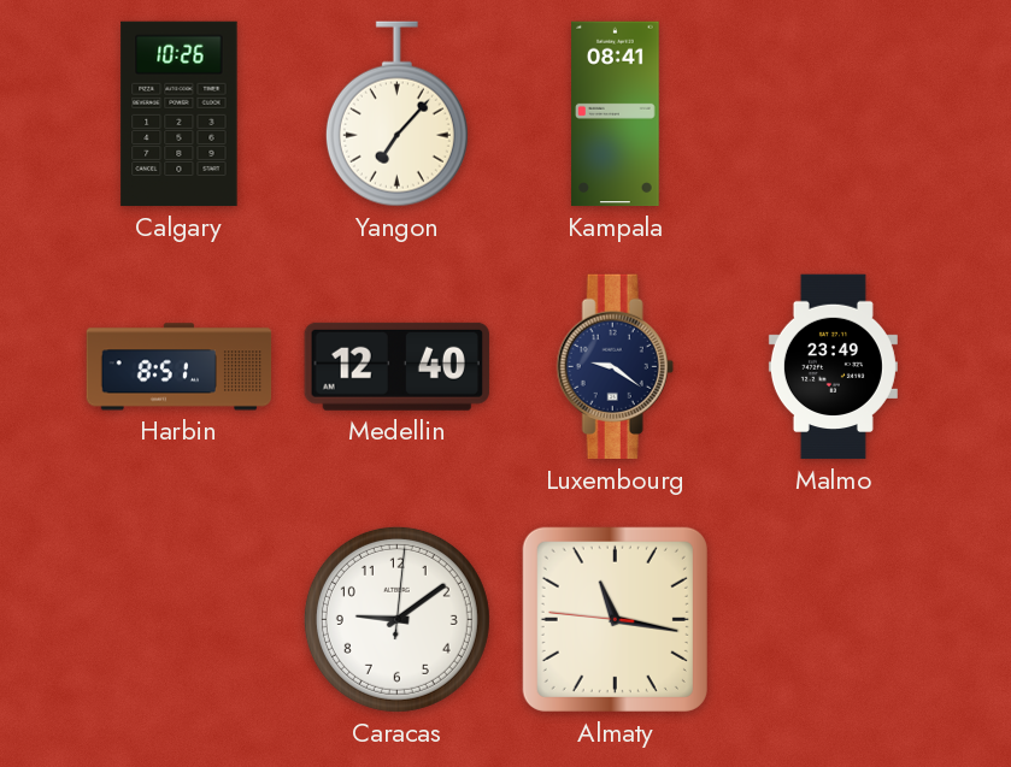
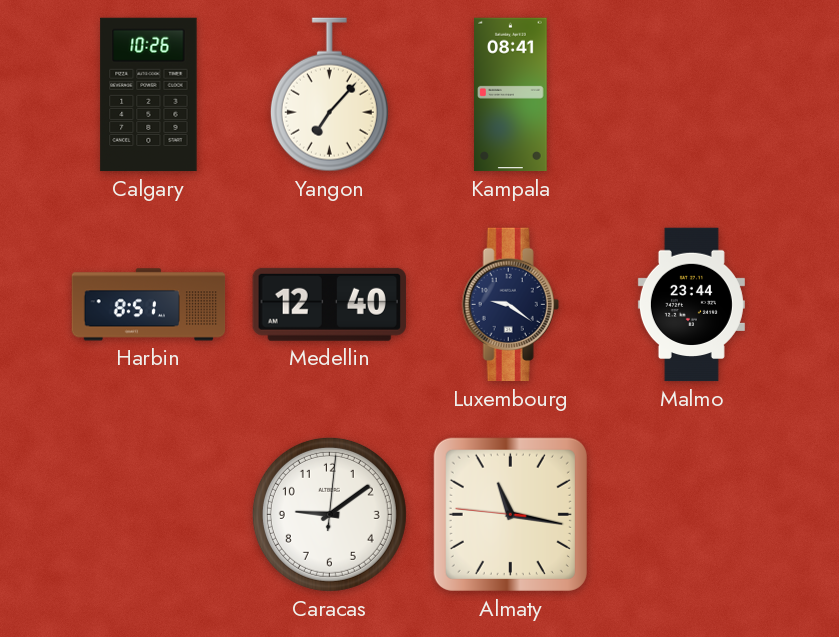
Malmo: 23:49 -> 23:44 (691, 305)
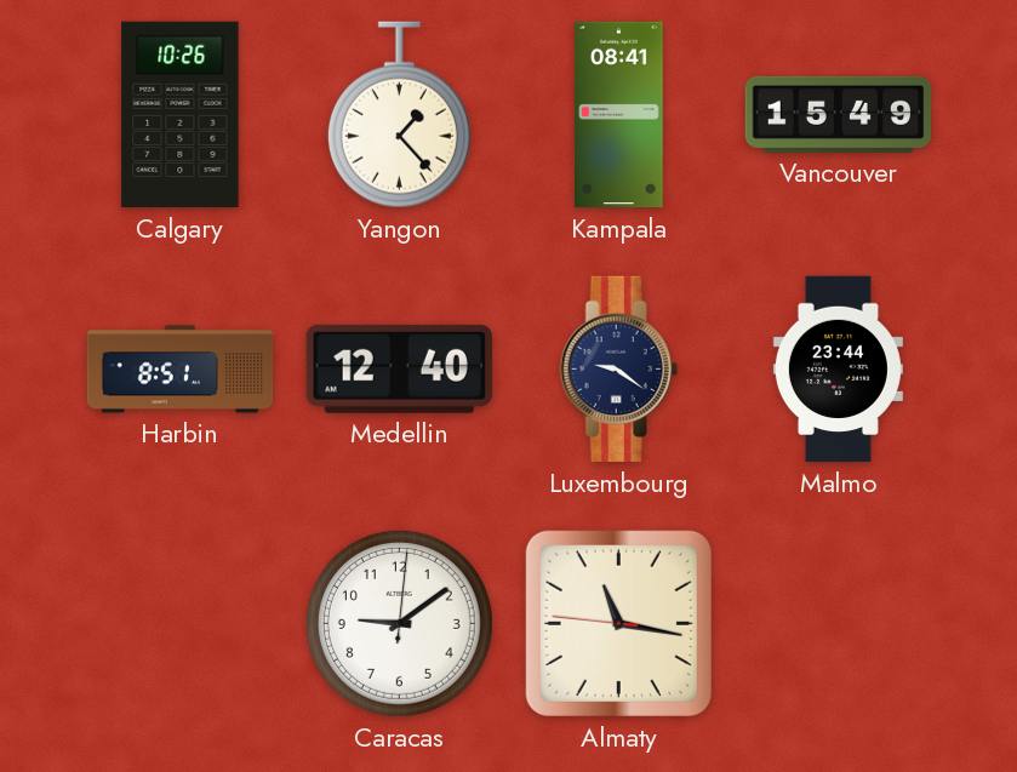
Yangon: 7:07 -> 1:23 (399, 115)
Vancouver: none -> 15:49 (839, 114)
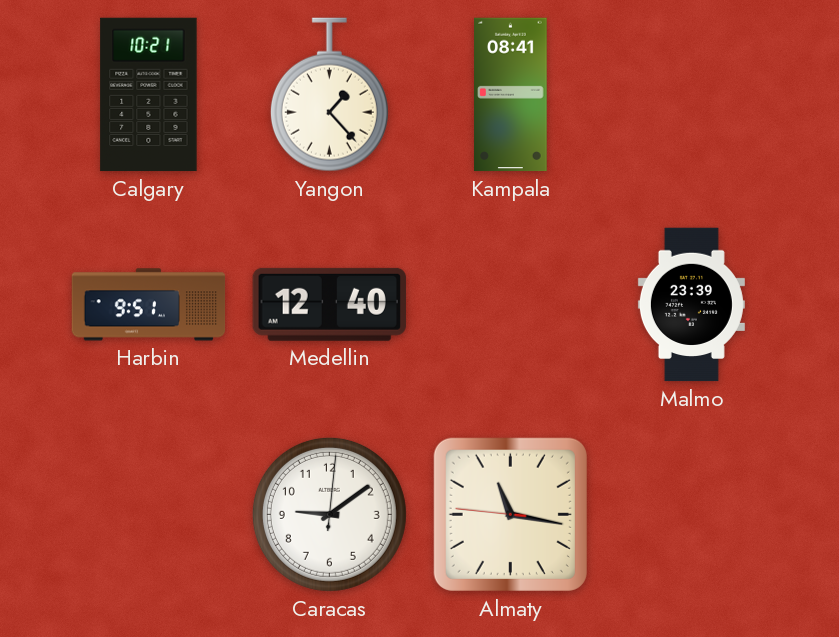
Calgary: 10:26 -> 10:21 (149, 95)
Vancouver: 15:49 -> none (839, 114)
Harbin: 8:51 -> 9:51 (149, 305)
Luxembourg: 9:21 -> none (618, 370)
Malmo: 23:44 -> 23:39 (691, 305)
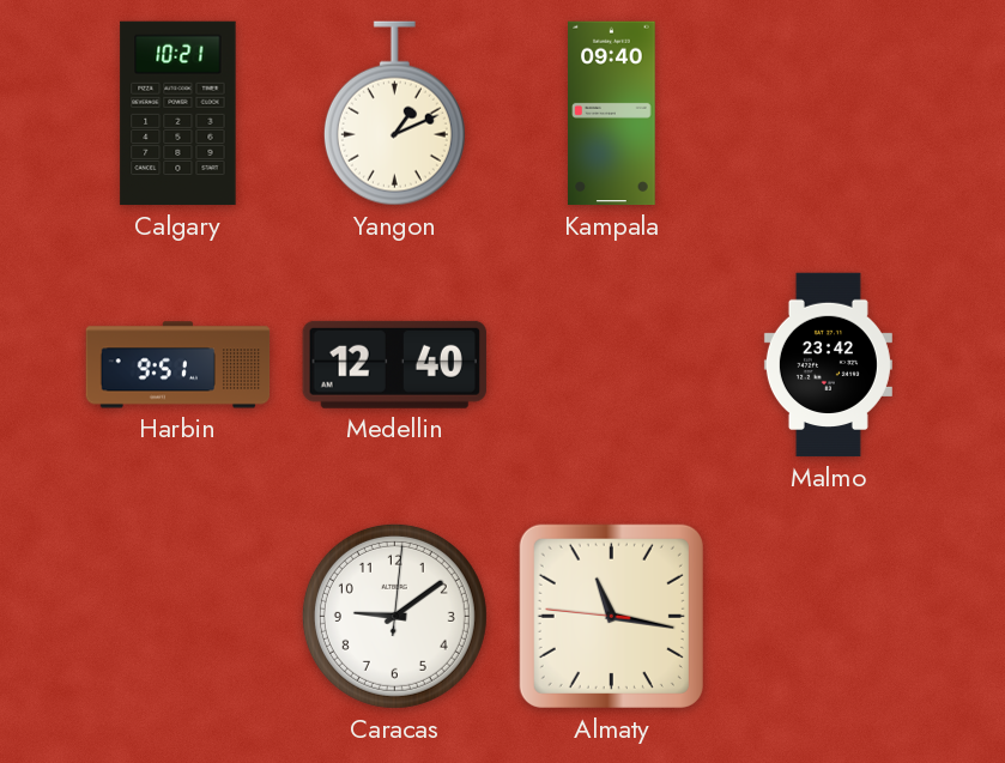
Yangon: 1:23 -> 1:11 (394, 114)
Kampala: 08:41 -> 09:40 (612, 114)
Malmo: 23:39 -> 23:42 (828, 365)
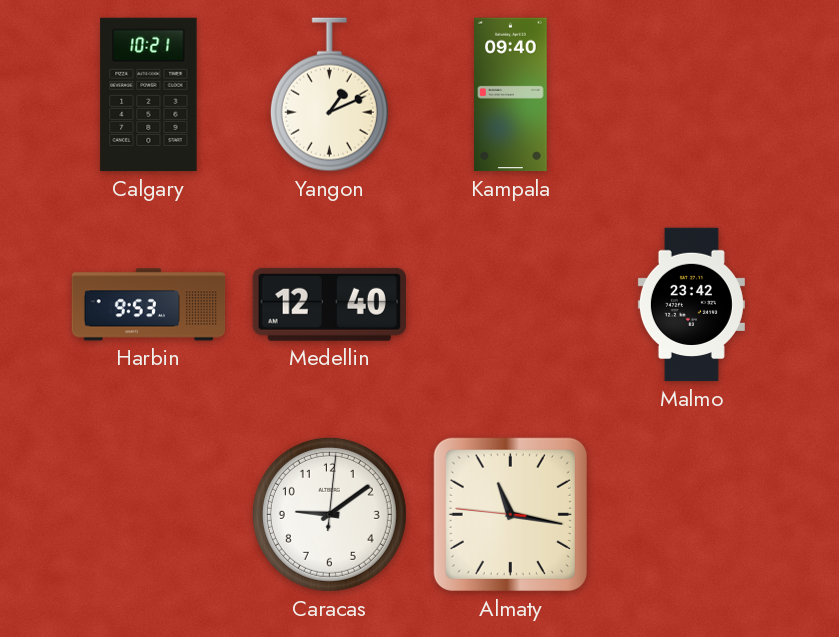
Harbin: 9:51 -> 9:53 (149, 305)
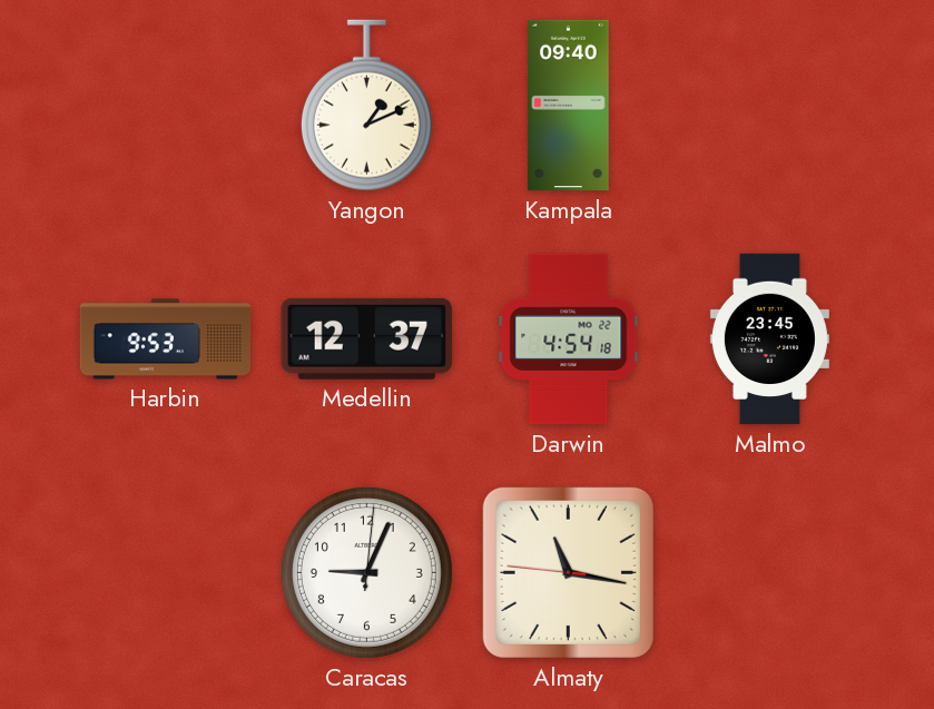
Calgary: 10:21 -> none (149, 95)
Medellin: 12:40 -> 12:37 (366, 338)
Darwin: none -> 4:54 (569, 339)
Malmo: 23:42 -> 23:45 (769, 339)
Caracas: 9:09 -> 9:04 (366, 572)
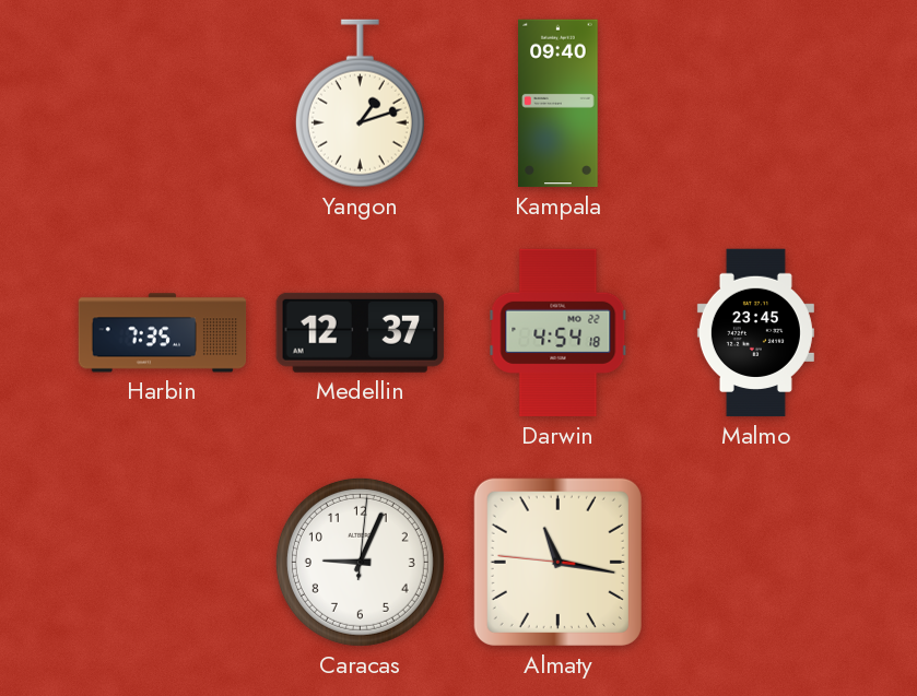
Yangon: 1:11 -> 1:12 (360, 104)
Harbin: 9:53 -> 7:35 (163, 333)
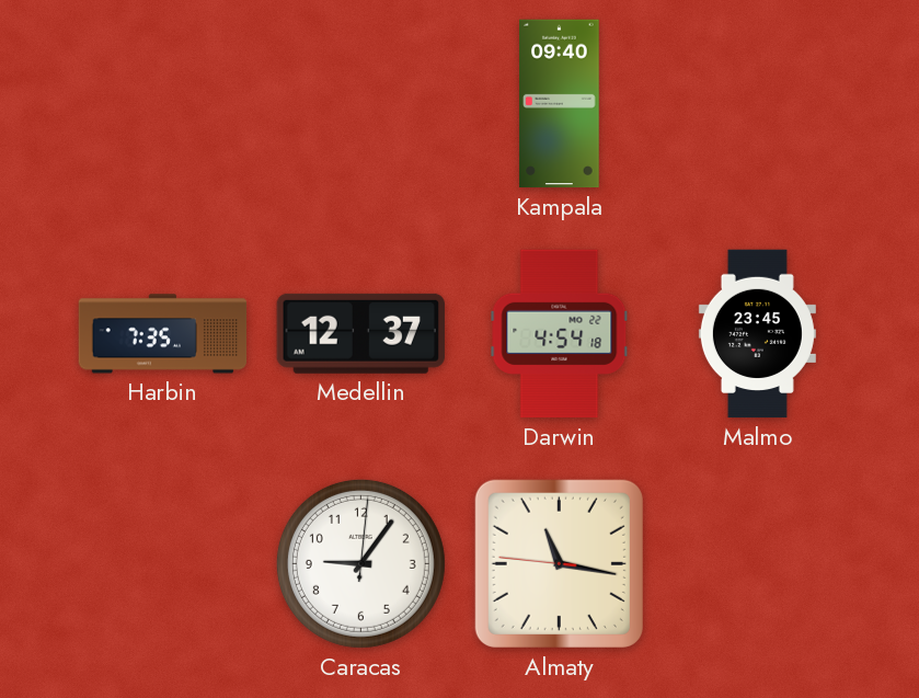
Yangon: 1:12 -> none (360, 104)
Caracas: 9:04 -> 9:06 (360, 563)
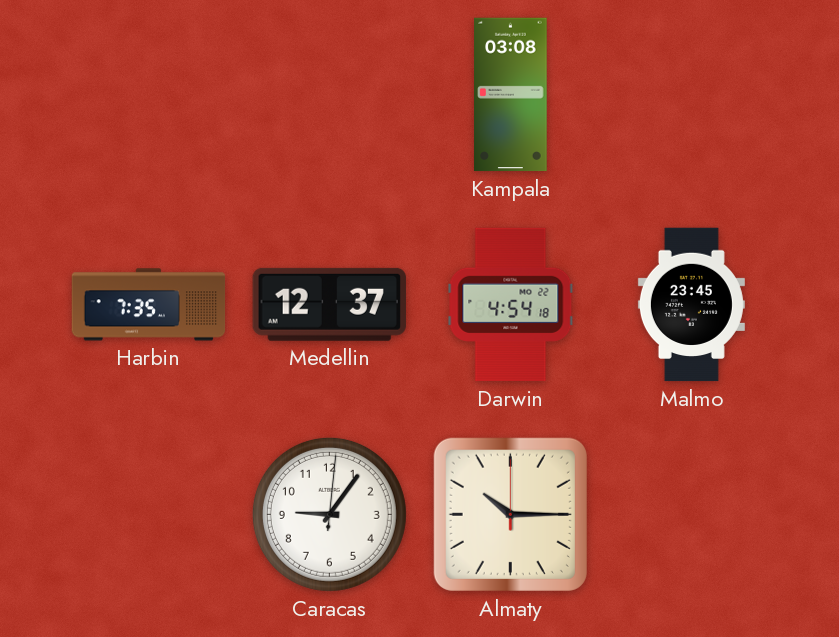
Kampala: 09:40 -> 03:08 (511, 95)
Almaty: 11:16 -> 10:15 (510, 514)
